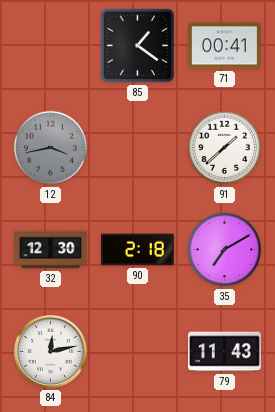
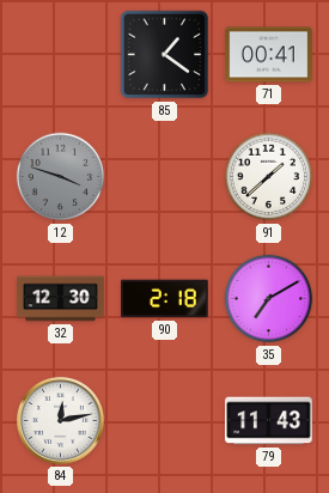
12: 3:43 -> 3:48 (61, 177)
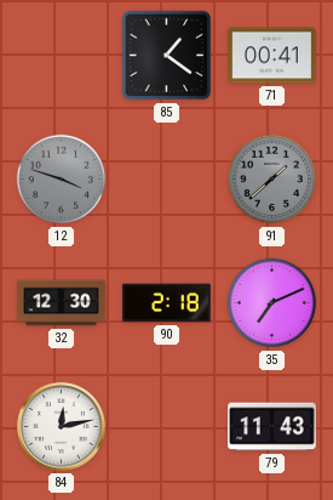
91 dial: white -> grey (272, 180)
35: 7:10 -> 7:11 (272, 303)
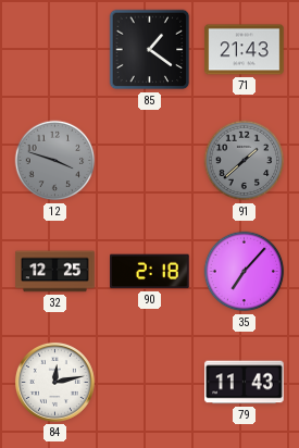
71: 00:41 -> 21:43 (245, 50)
32: 12:30 -> 12:25 (55, 272)
35: 7:11 -> 7:07 (245, 272)
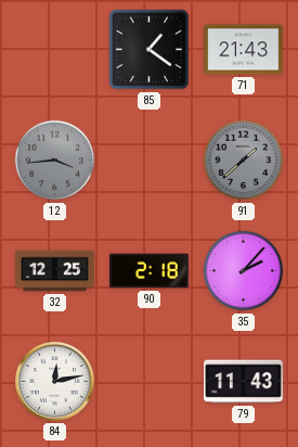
12: 3:48 -> 3:44 (55, 161)
35: 7:07 -> 2:07 (244, 271)
